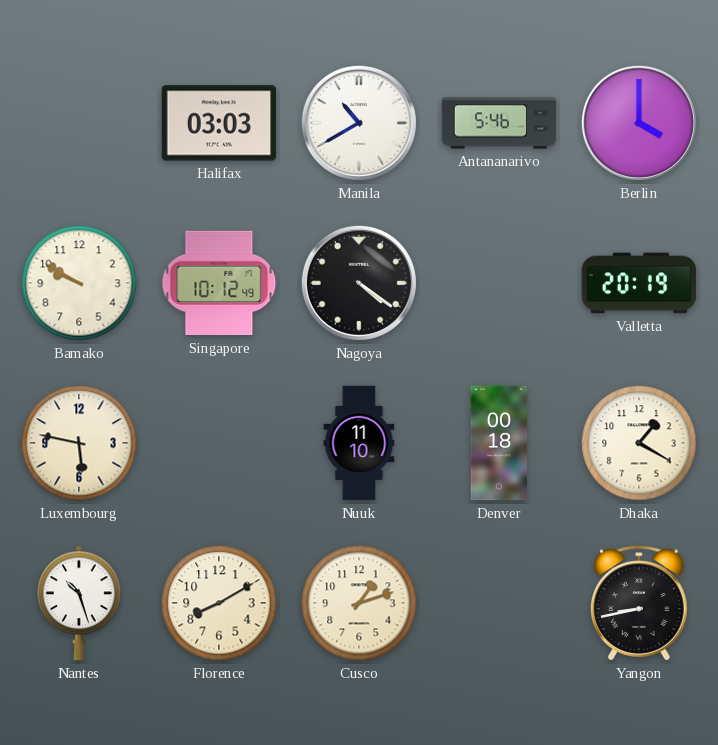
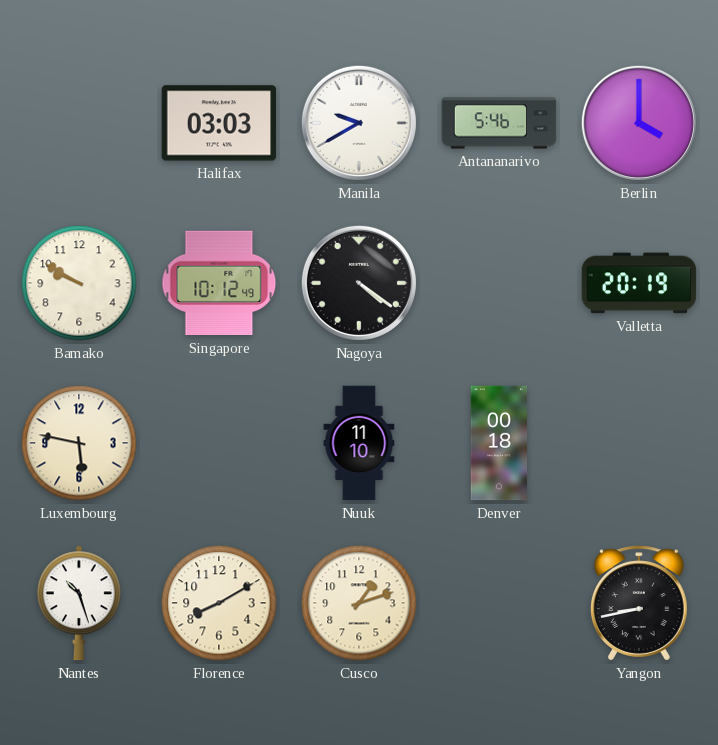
Manila: 10:40 -> 9:40 (359, 123)
Dhaka: 1:20 -> none (639, 443)
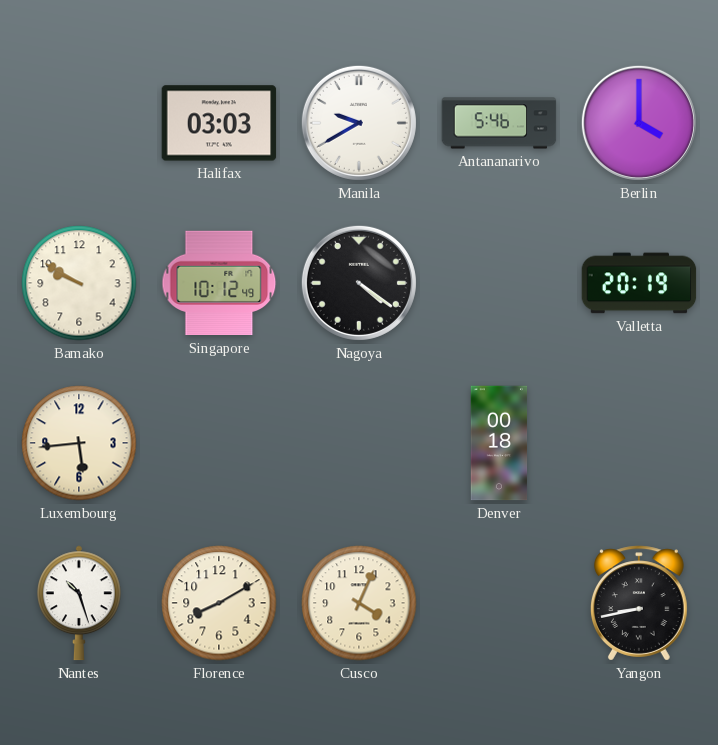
Luxembourg: 5:47 -> 5:44 (79, 443)
Nuuk: 11:10 -> none (359, 443)
Cusco: 1:12 -> 4:04 (359, 603)
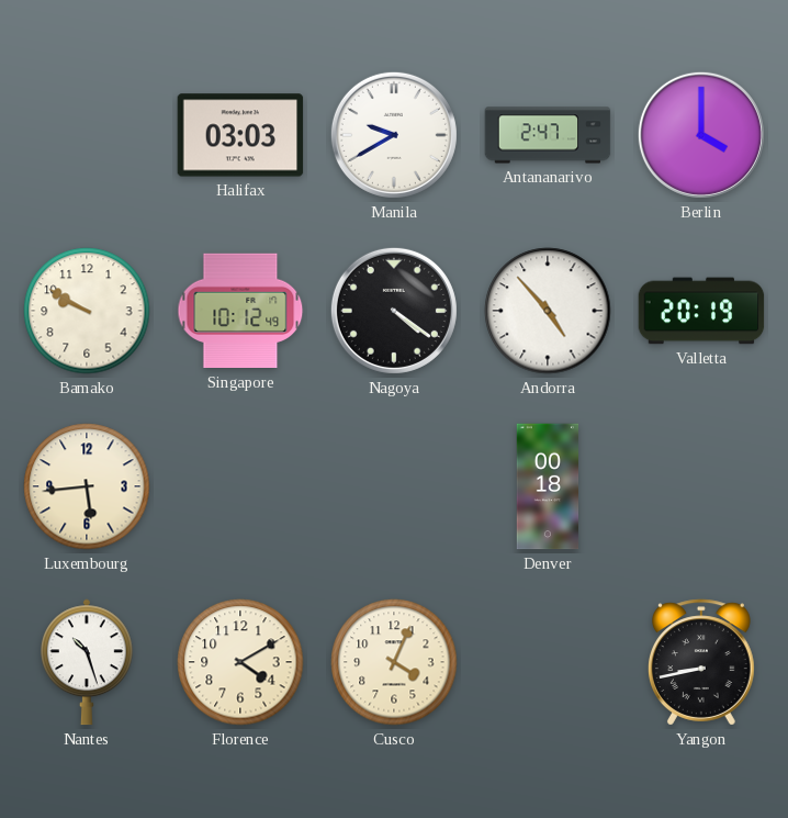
Antananarivo: 5:46 -> 2:47 (548, 135)
Andorra: none -> 4:53 (548, 311)
Florence: 8:10 -> 4:10 (240, 662)
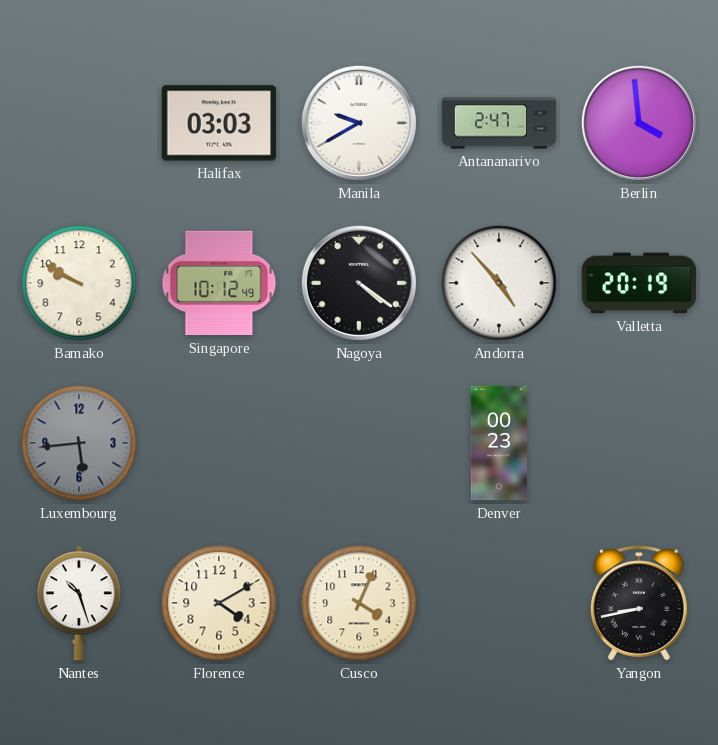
Berlin: 4:00 -> 3:59 (639, 123)
Luxembourg dial: cream -> grey (79, 443)
Denver: 00:18 -> 00:23 (499, 443)
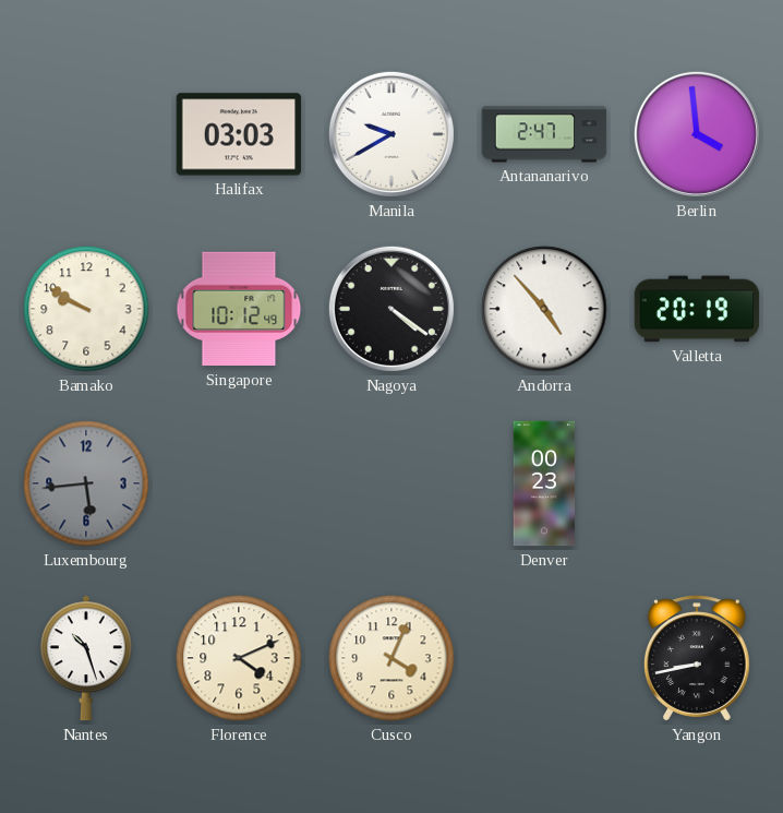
Florence: 4:10 -> 4:11 (239, 658)
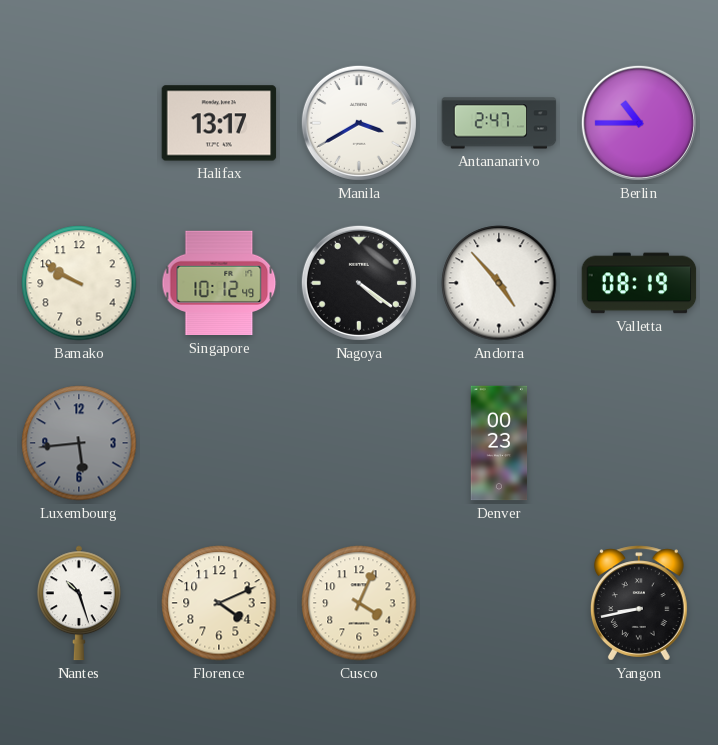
Halifax: 03:03 -> 13:17 (219, 123)
Manila: 9:40 -> 3:40 (359, 123)
Berlin: 3:59 -> 10:45 (639, 123)
Valletta: 20:19 -> 08:19 (639, 283)
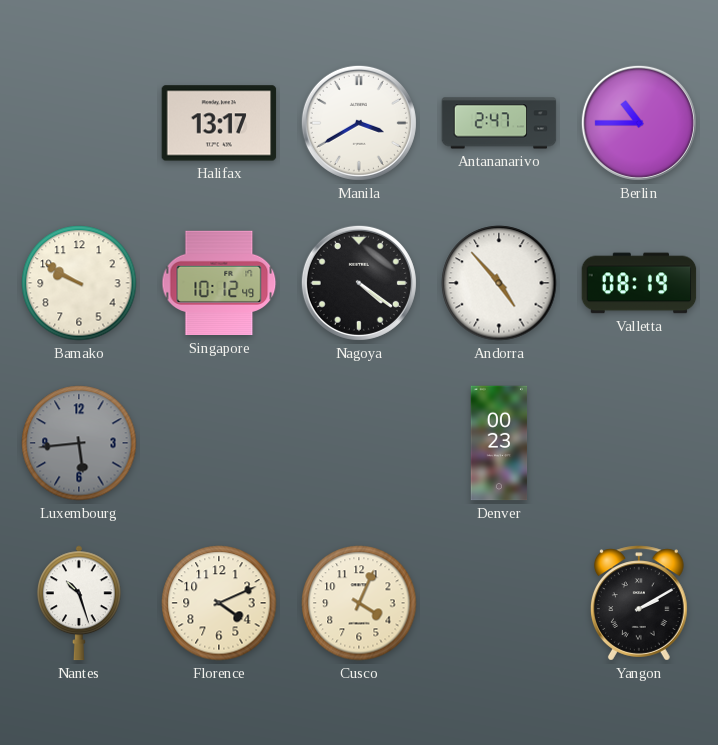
Yangon: 8:43 -> 2:10 (639, 603)
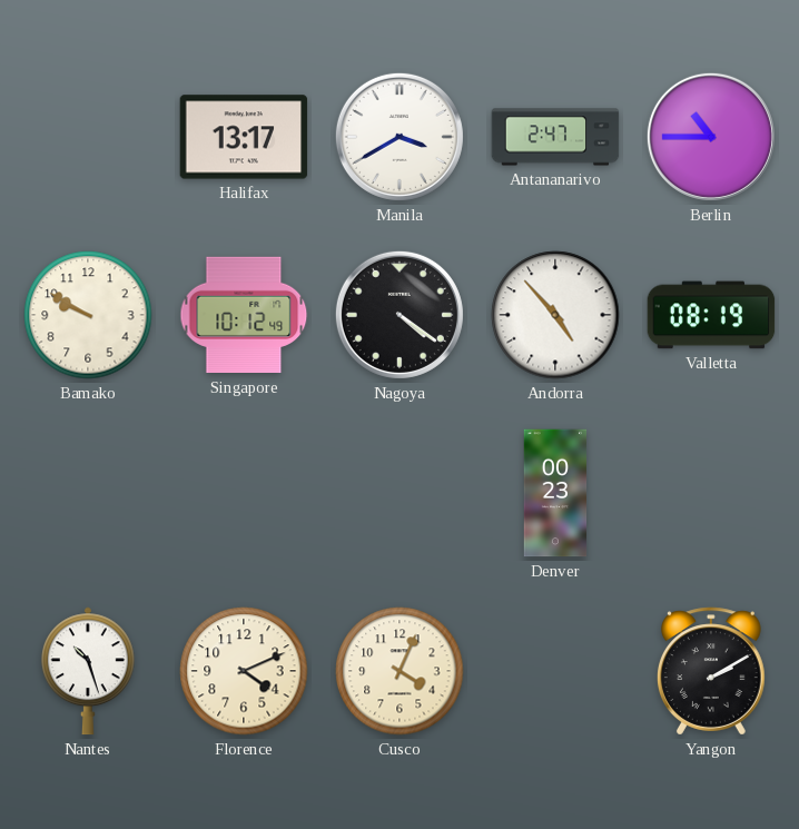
Luxembourg: 5:44 -> none (79, 443)
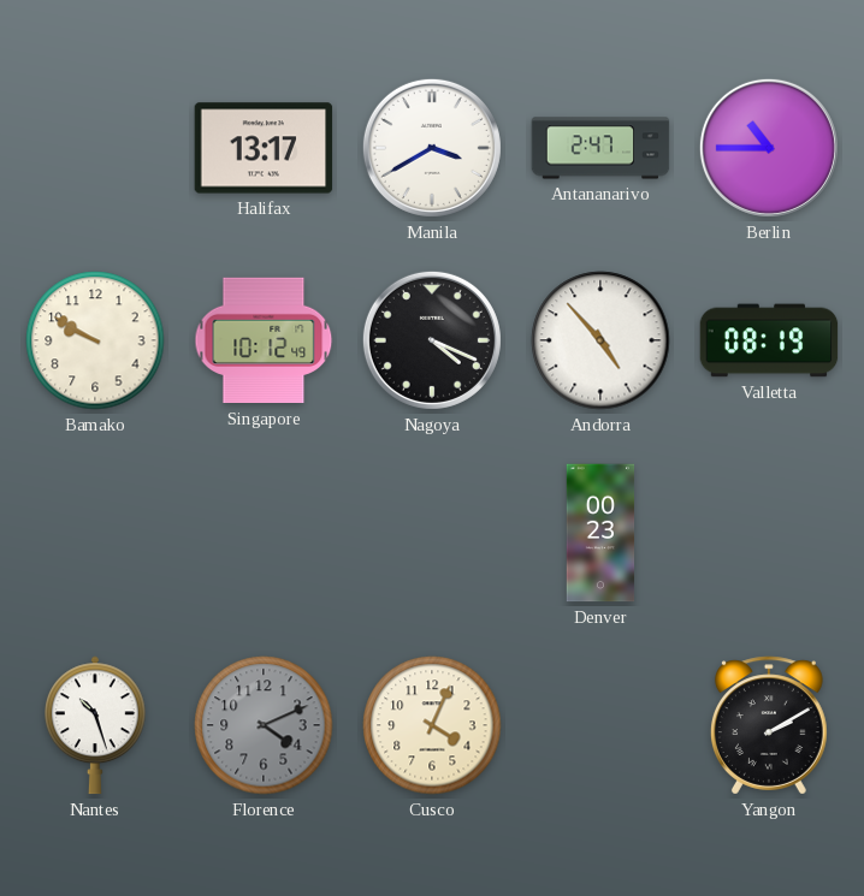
Nagoya: 4:21 -> 4:19 (432, 340)
Florence dial: cream -> grey (264, 725)
